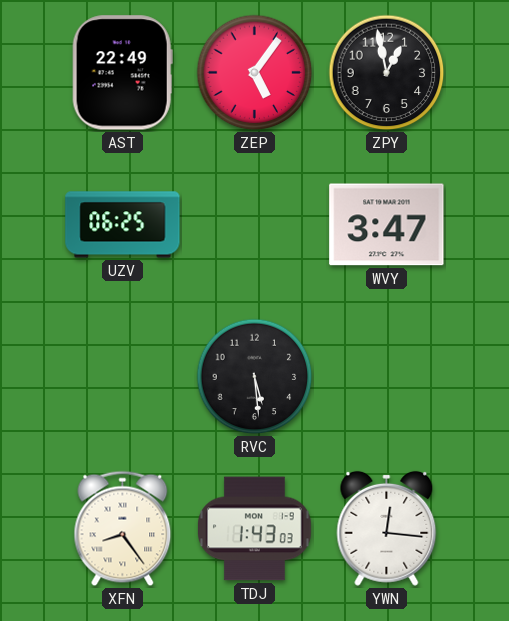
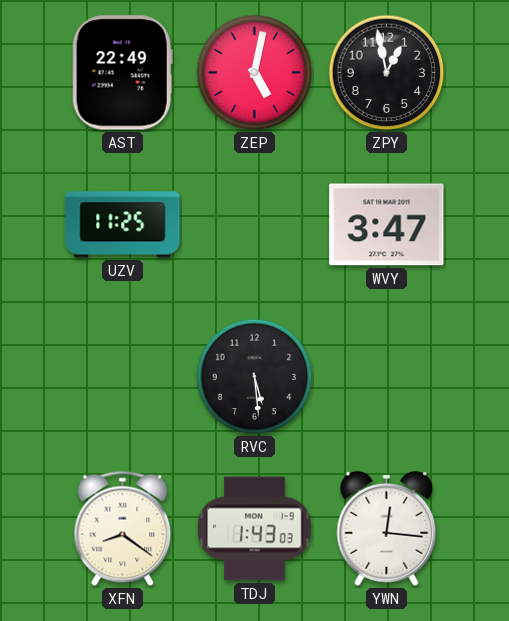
ZEP: 5:06 -> 5:02 (255, 73)
UZV: 06:25 -> 11:25 (123, 225)
XFN: 8:24 -> 8:21 (123, 529)
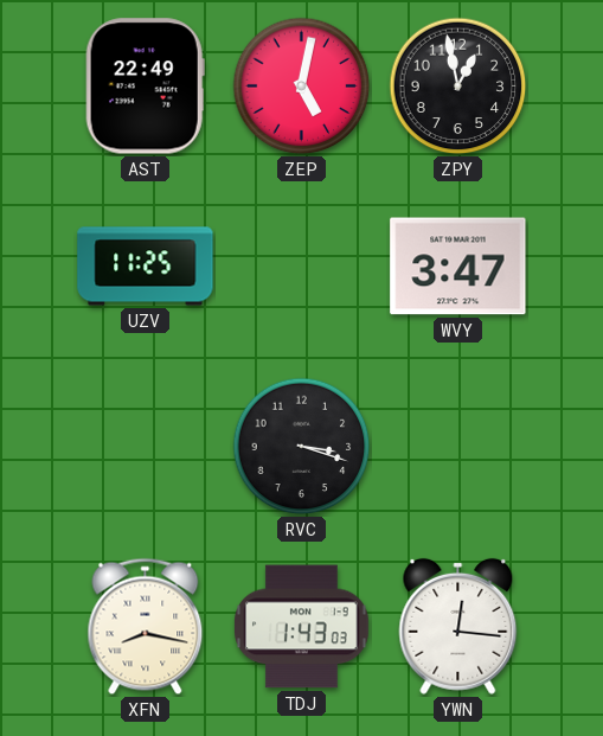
RVC: 5:29 -> 3:18 (302, 447)
XFN: 8:21 -> 8:17 (146, 627)
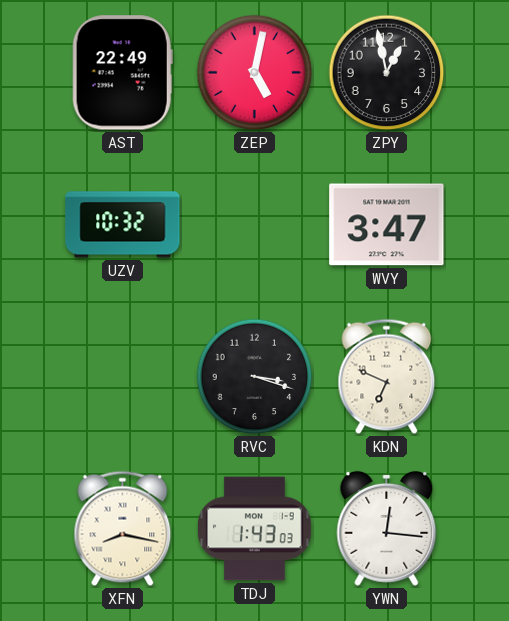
UZV: 11:25 -> 10:32 (123, 225)
KDN: none -> 6:49 (387, 377)
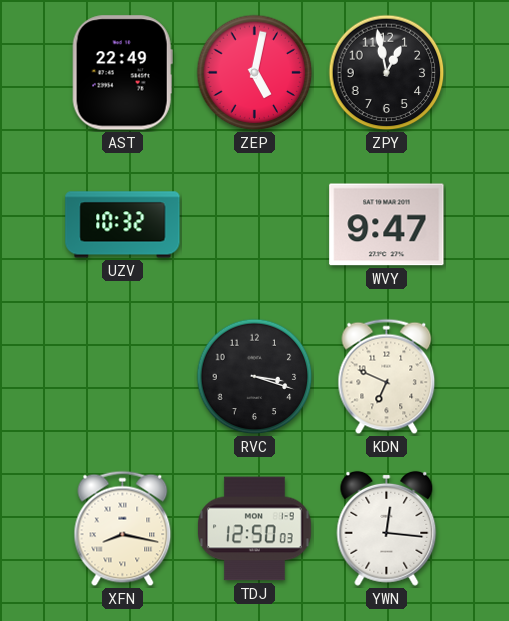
WVY: 3:47 -> 9:47 (387, 225)
TDJ: 1:43 -> 12:50 (255, 529)
